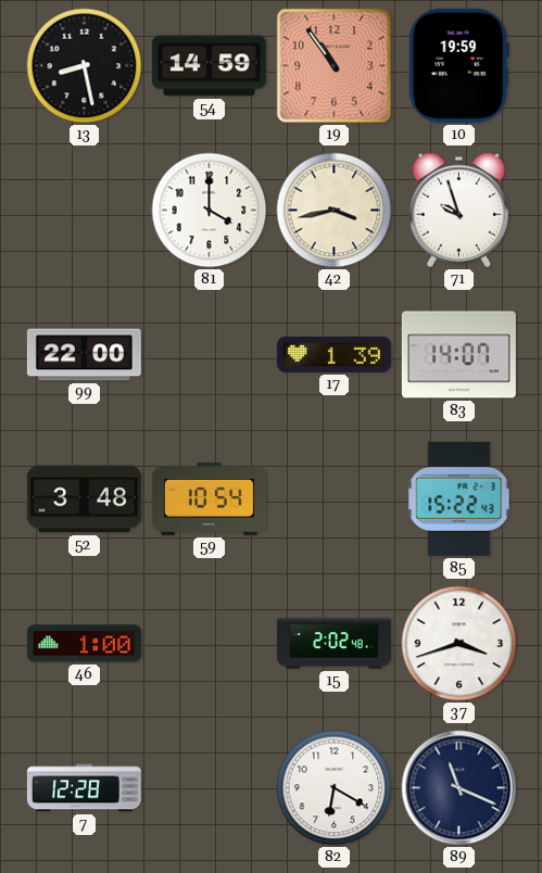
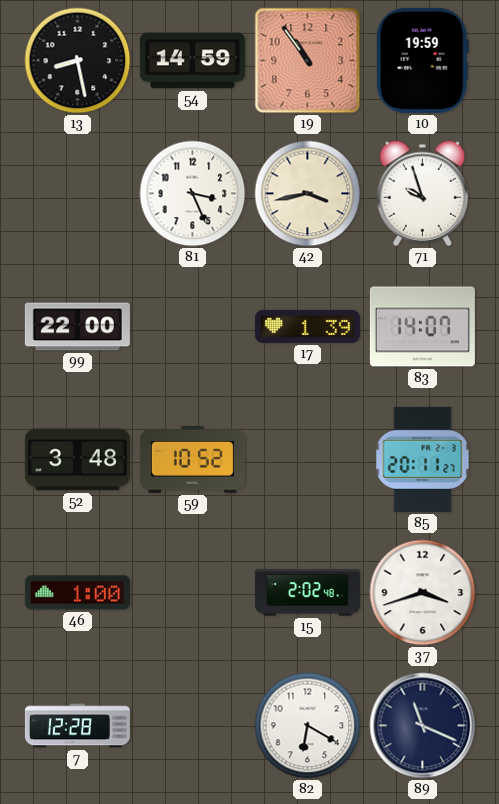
81: 4:00 -> 3:26 (193, 194)
59: 10:54 -> 10:52 (192, 460)
85: 15:22 -> 20:11 (423, 459)
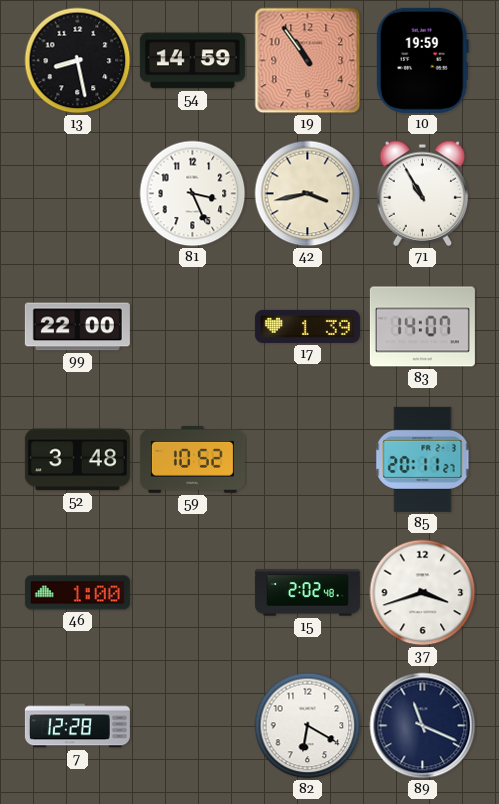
71: 9:57 -> 10:55 (423, 193)
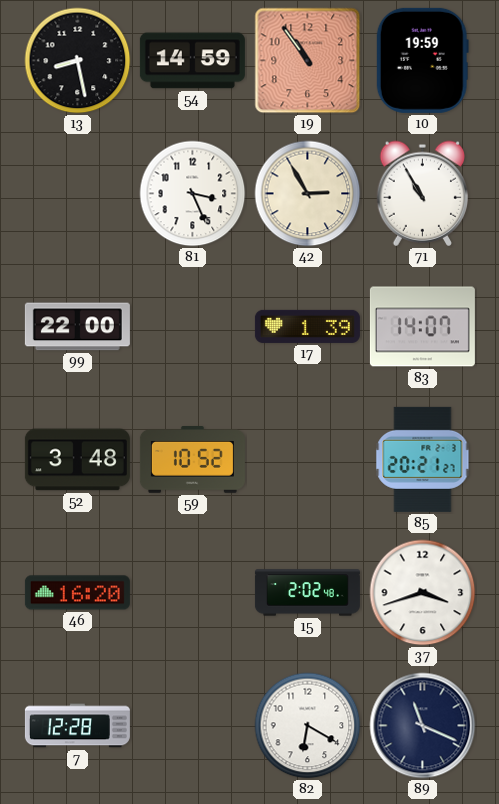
42: 3:43 -> 2:55 (308, 194)
85: 20:11 -> 20:21 (423, 459)
46: 1:00 -> 16:20 (77, 593)
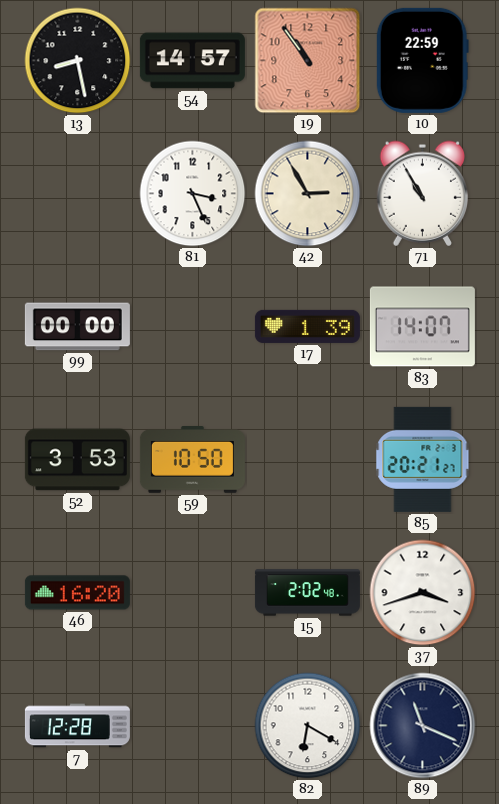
54: 14:59 -> 14:57 (192, 61)
10: 19:59 -> 22:59 (422, 60)
99: 22:00 -> 00:00 (77, 327)
52: 3:48 -> 3:53 (77, 460)
59: 10:52 -> 10:50 (192, 460)
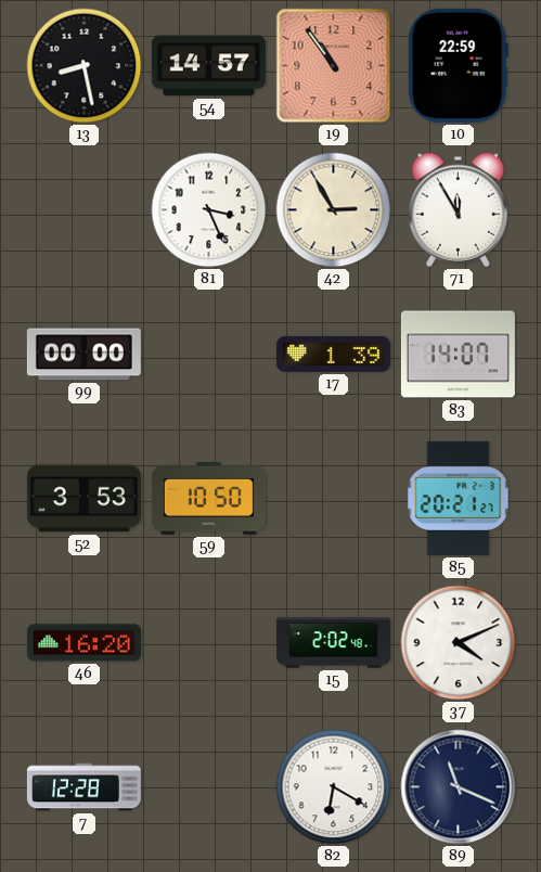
71: 10:55 -> 11:55 (459, 209)
37: 3:42 -> 4:11 (459, 643)
